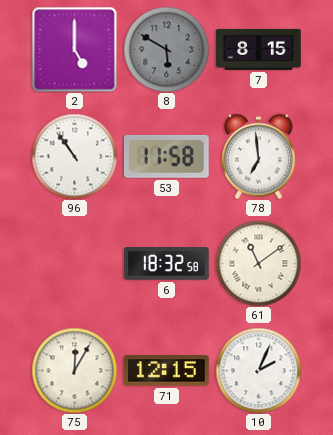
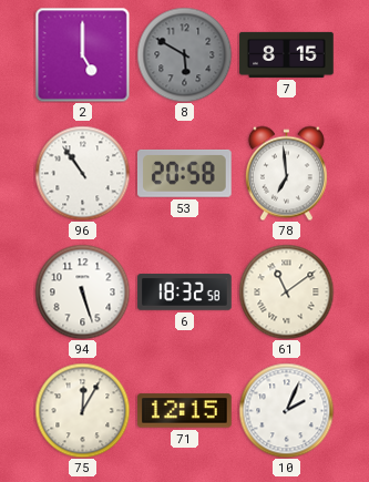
53: 11:58 -> 20:58 (184, 173)
94: none -> 5:27 (82, 291)
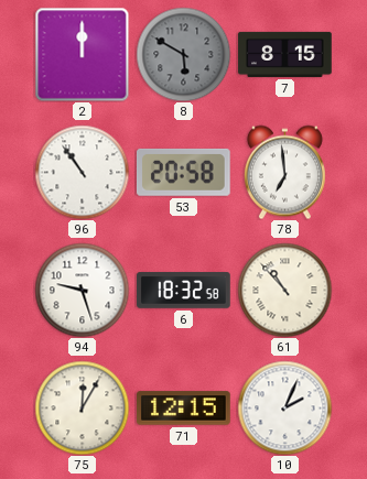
2: 5:00 -> 12:00 (82, 54)
94: 5:27 -> 9:27 (82, 290)
61: 11:09 -> 10:53 (284, 290)
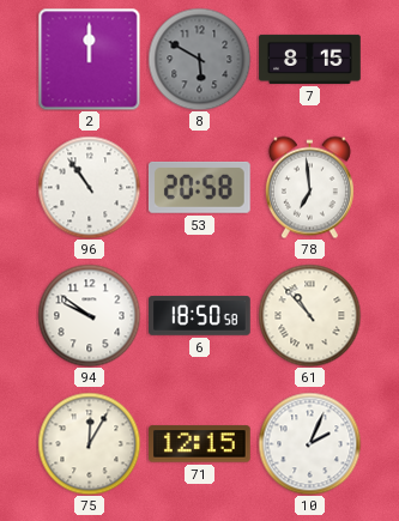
94: 9:27 -> 9:51 (89, 315)
6: 18:32 -> 18:50 (200, 316)
